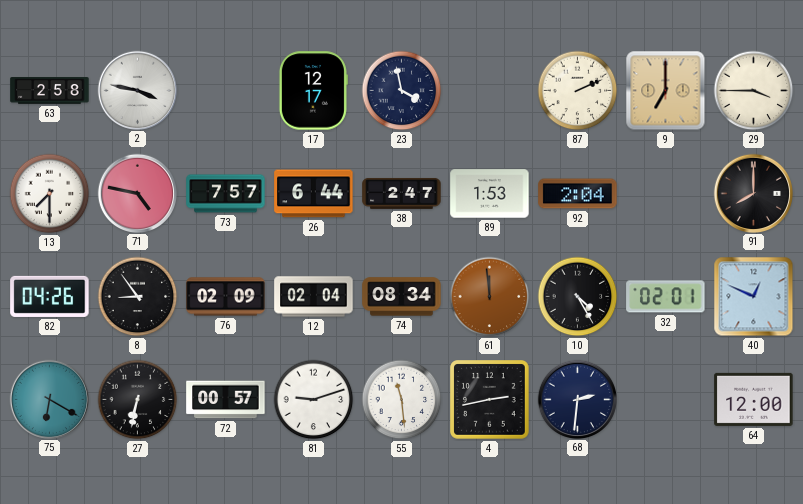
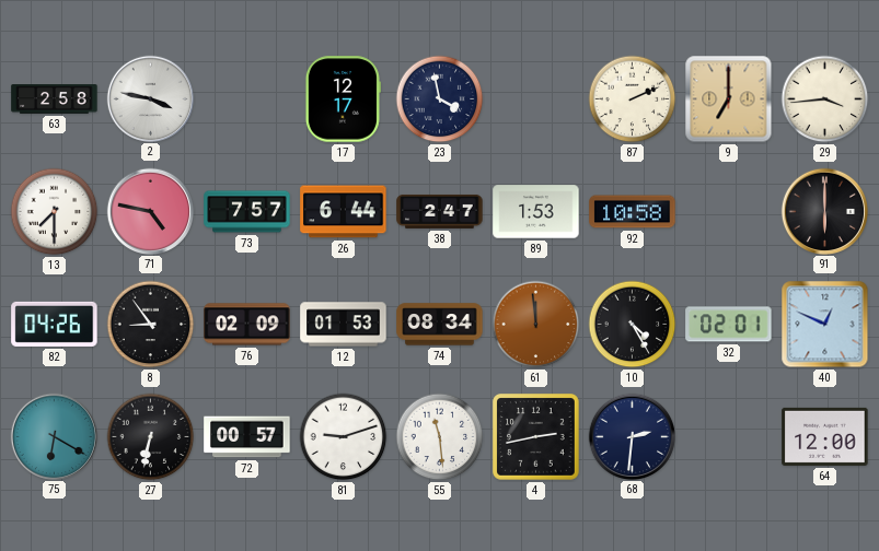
29: 3:45 -> 3:44 (825, 99)
92: 2:04 -> 10:58 (633, 212)
91: 8:00 -> 6:00 (824, 211)
12: 02:04 -> 01:53 (344, 325)
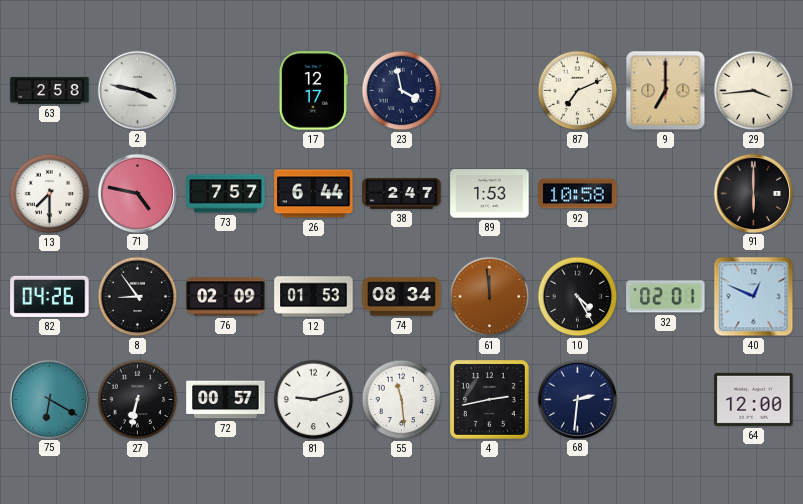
87: 2:11 -> 7:11 (578, 91)
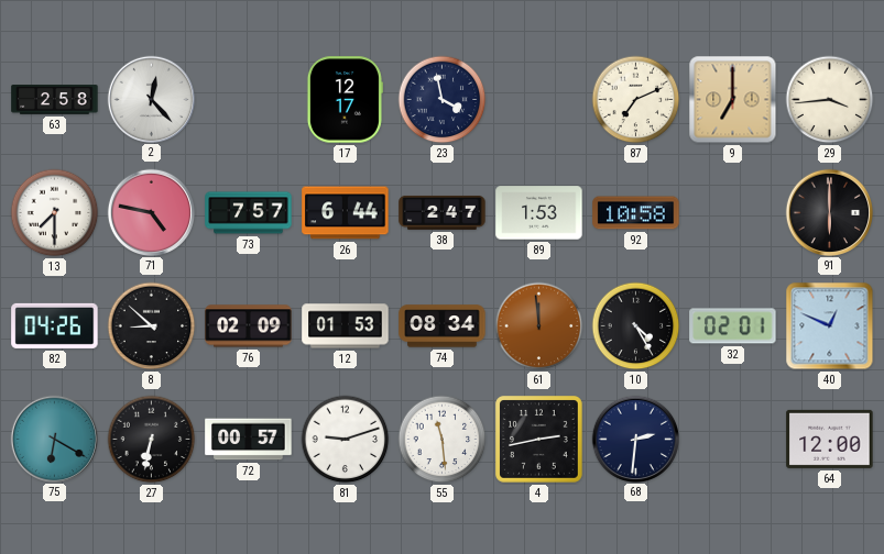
2: 3:47 -> 12:23 (151, 99)
8: 8:54 -> 8:52 (152, 326)
